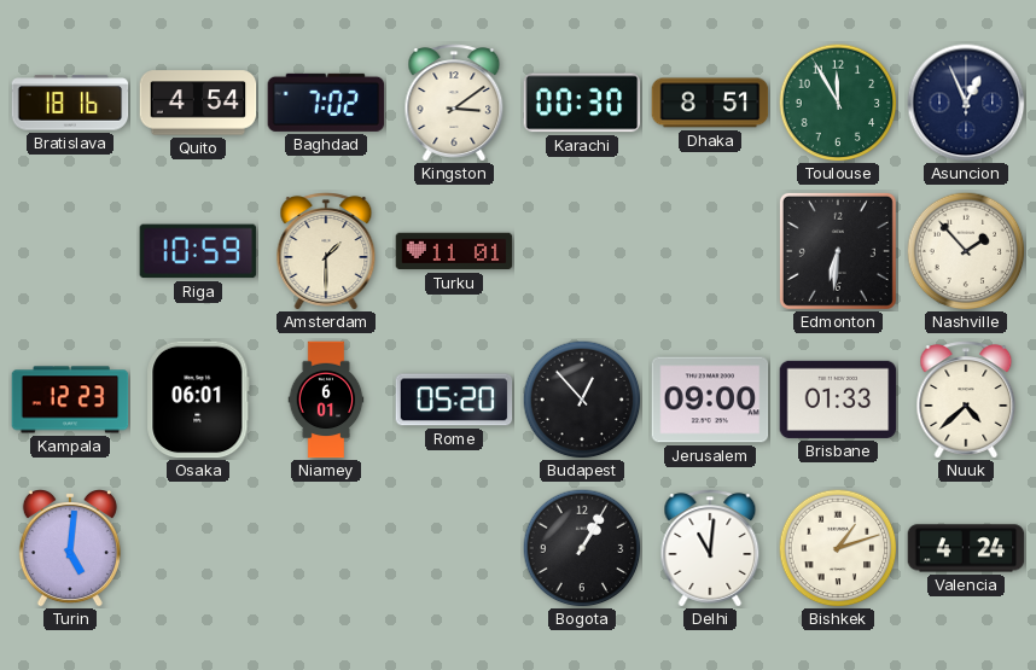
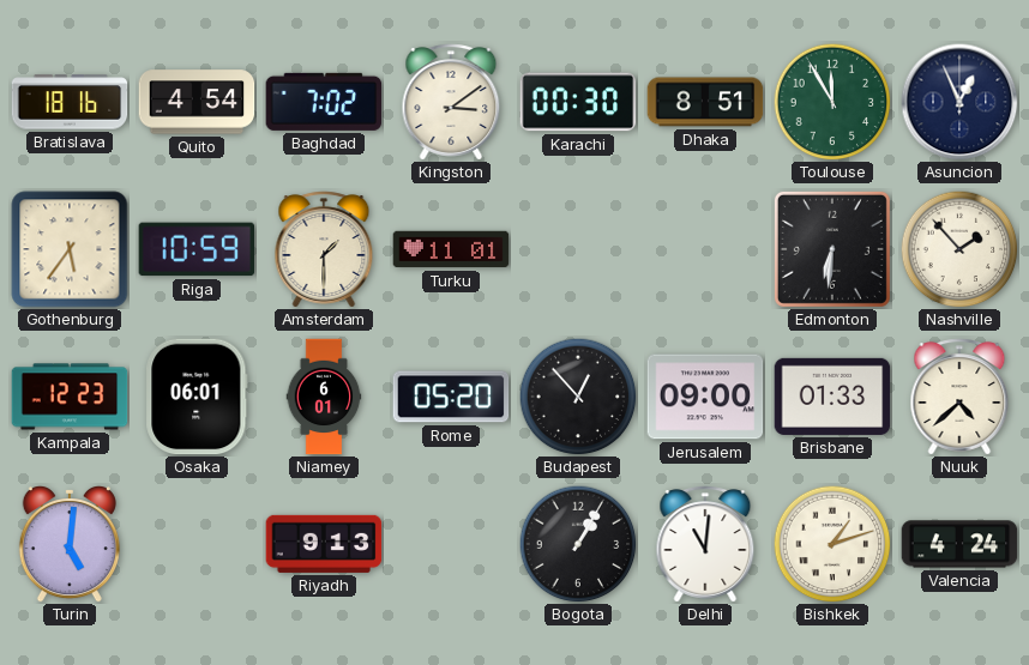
Gothenburg: none -> 5:36 (70, 249)
Riyadh: none -> 9:13 (324, 544)
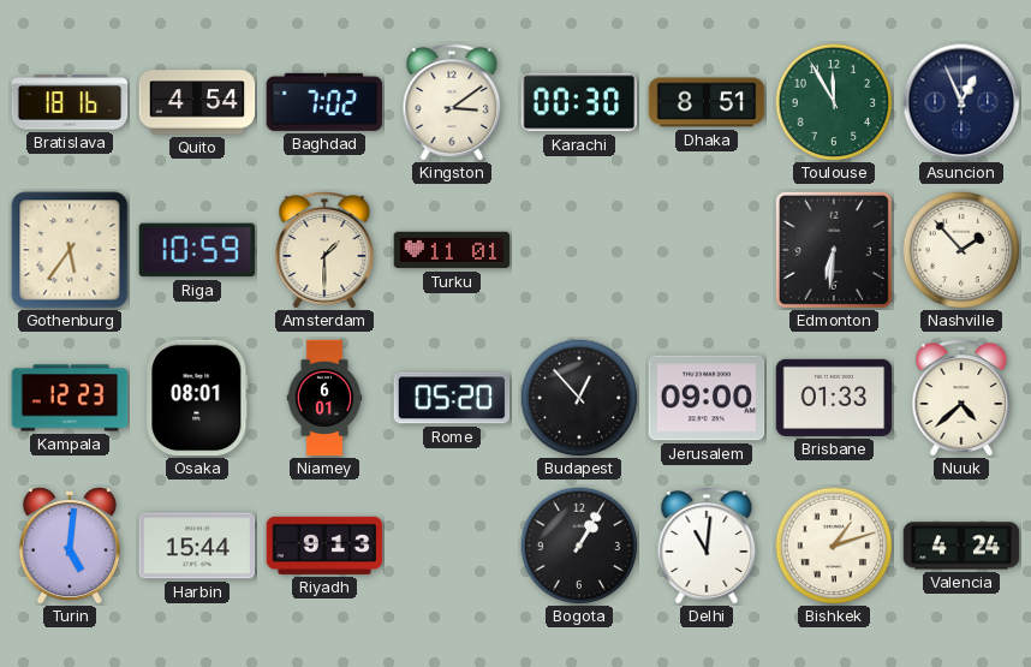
Osaka: 06:01 -> 08:01 (197, 398)
Harbin: none -> 15:44 (197, 546)
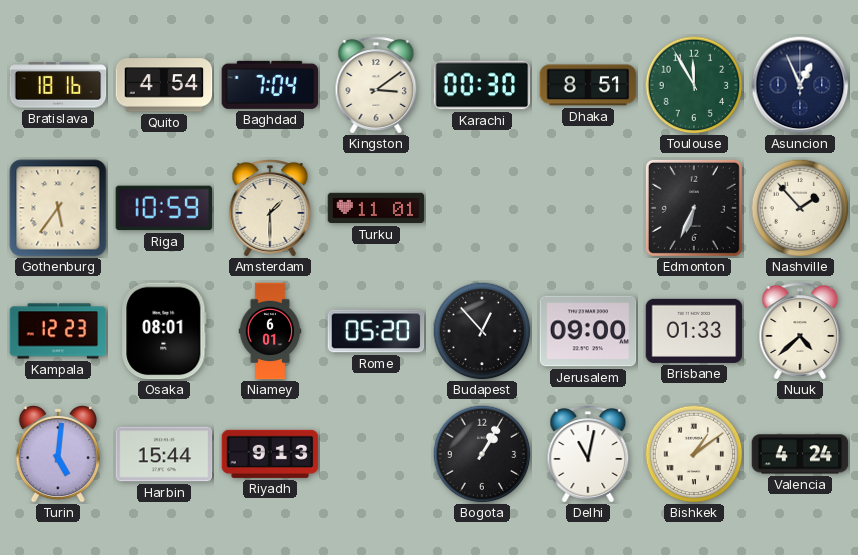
Baghdad: 7:02 -> 7:04 (270, 85)
Edmonton: 6:31 -> 6:34 (694, 208)
Delhi: 11:01 -> 11:02 (588, 454)
Bishkek: 1:12 -> 1:09 (694, 454)
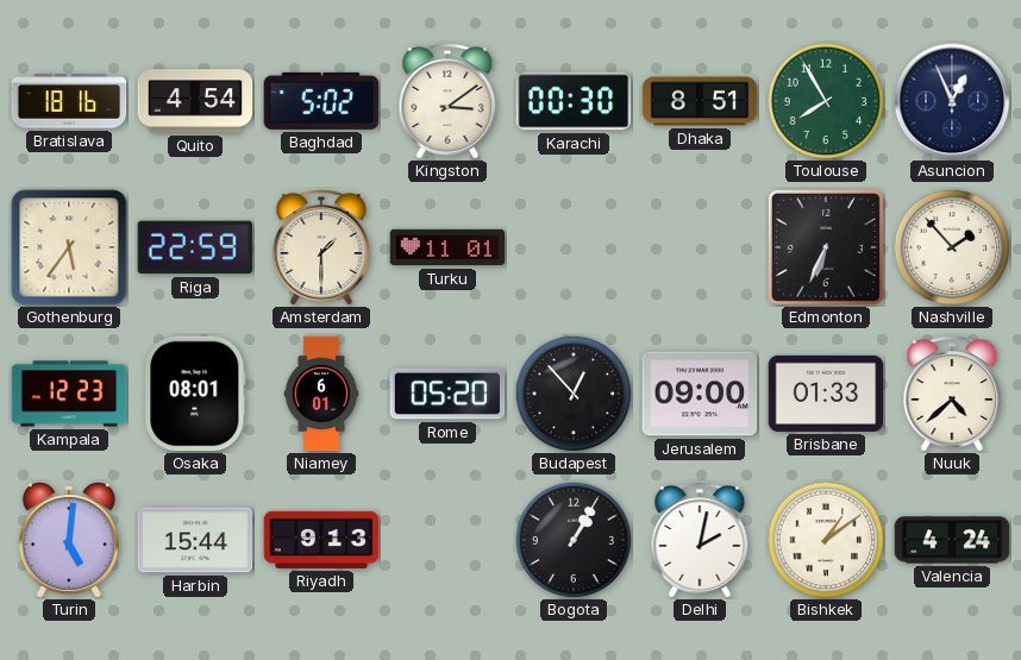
Baghdad: 7:04 -> 5:02 (321, 101)
Toulouse: 11:55 -> 7:55 (826, 101)
Riga: 10:59 -> 22:59 (195, 247)
Delhi: 11:02 -> 2:02 (700, 540)
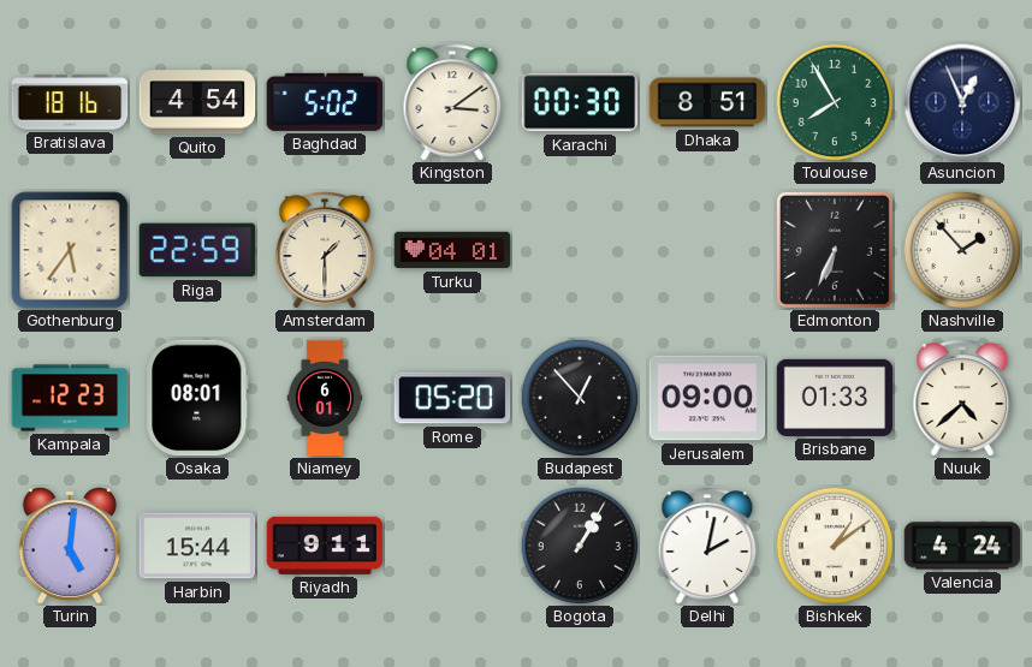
Turku: 11:01 -> 04:01 (452, 250)
Riyadh: 9:13 -> 9:11 (325, 546)
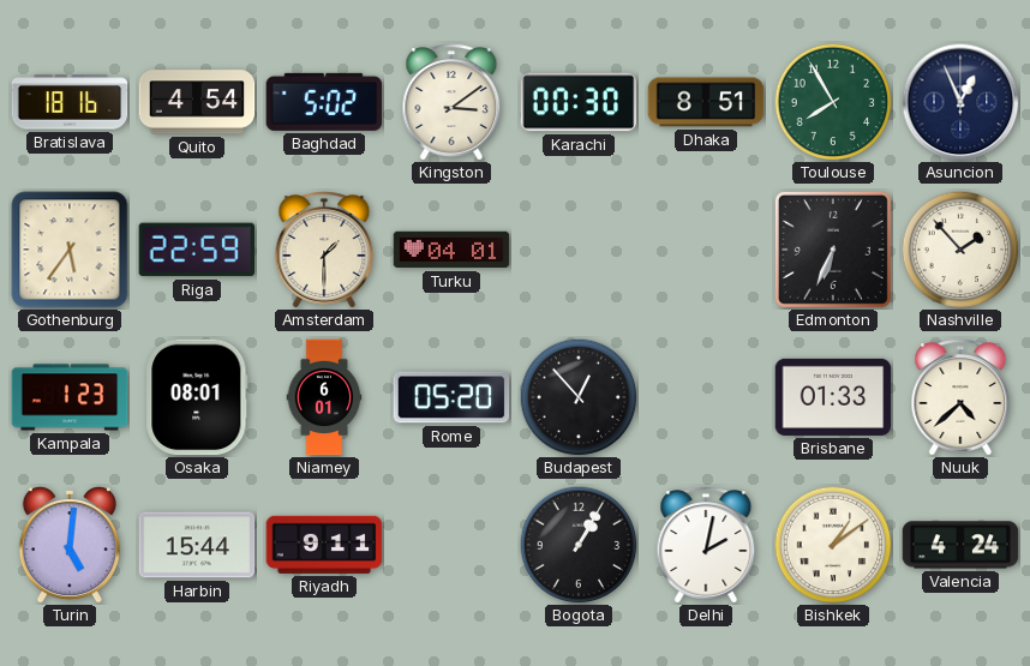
Kampala: 12:23 -> 1:23 (70, 397)
Jerusalem: 09:00 -> none (707, 398)
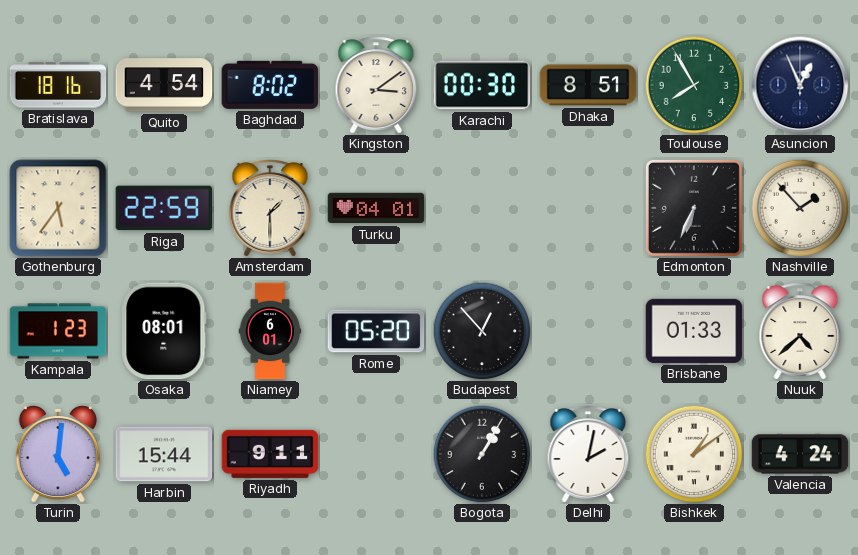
Baghdad: 5:02 -> 8:02 (270, 85)
